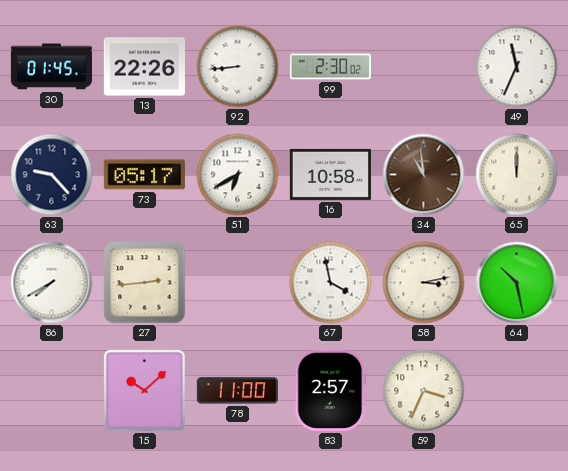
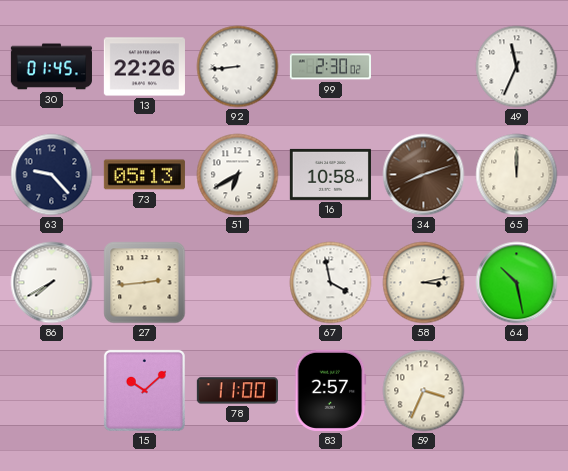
73: 05:17 -> 05:13 (144, 175)
34: 10:59 -> 8:12 (424, 175)
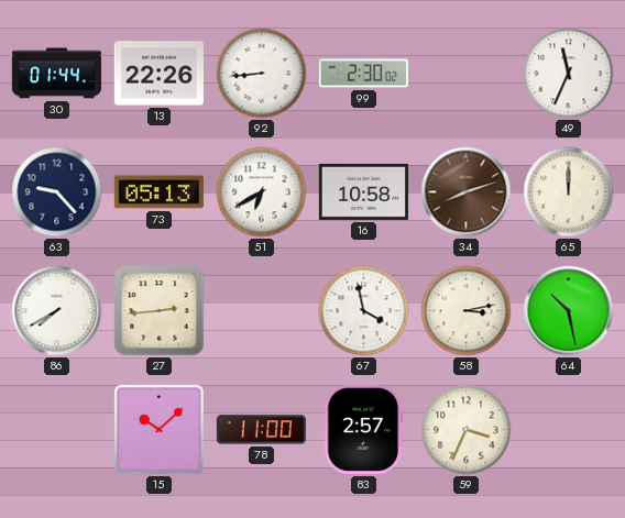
30: 01:45 -> 01:44 (56, 74)
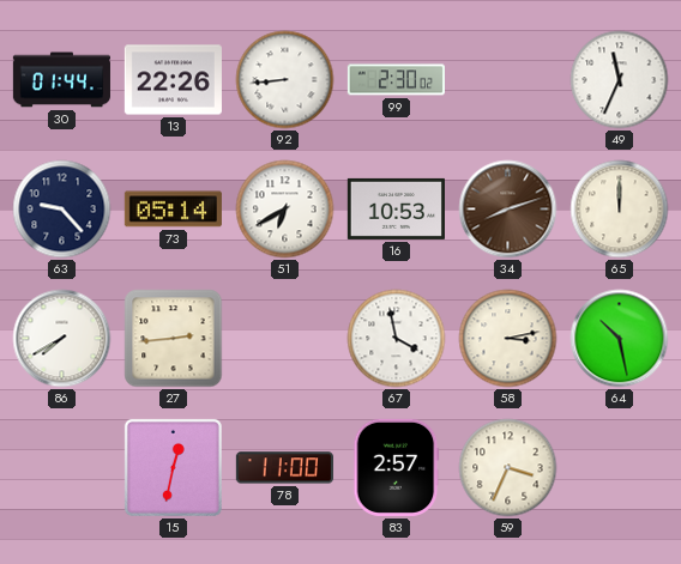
73: 05:13 -> 05:14 (173, 210)
16: 10:58 -> 10:53 (396, 208)
15: 10:08 -> 12:32 (173, 467)
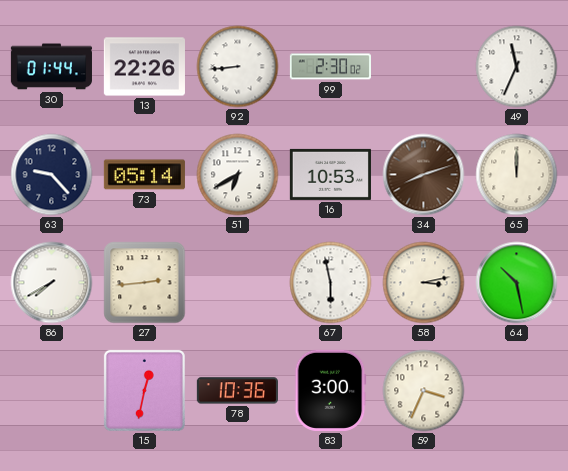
67: 3:58 -> 5:58 (331, 283)
78: 11:00 -> 10:36 (237, 391)
83: 2:57 -> 3:00 (331, 390)
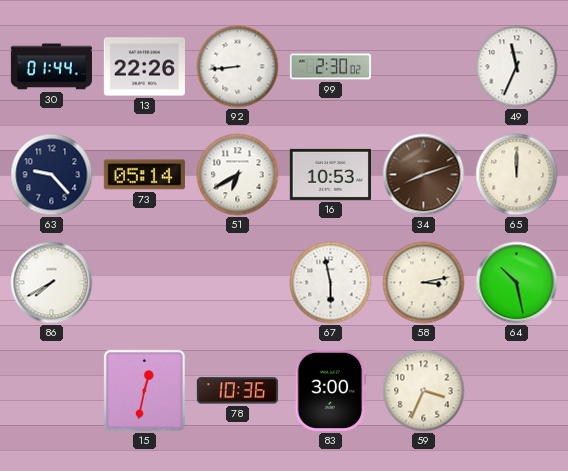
27: 2:44 -> none (145, 283)
